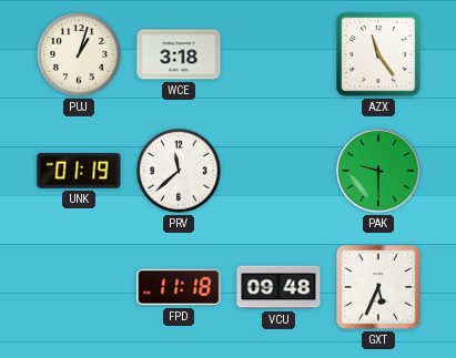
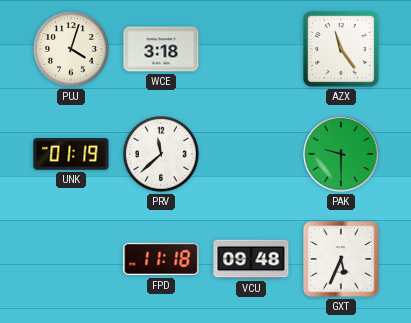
PUJ: 1:03 -> 4:03 (72, 50)
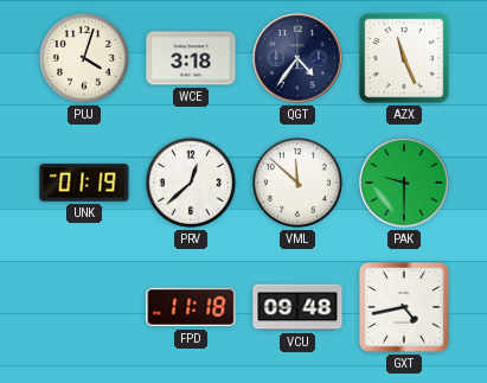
QGT: none -> 4:36 (297, 58)
AZX: 11:24 -> 11:26 (405, 59)
PRV: 11:38 -> 12:38 (192, 184)
VML: none -> 11:52 (299, 184)
GXT: 5:34 -> 4:43 (405, 308)
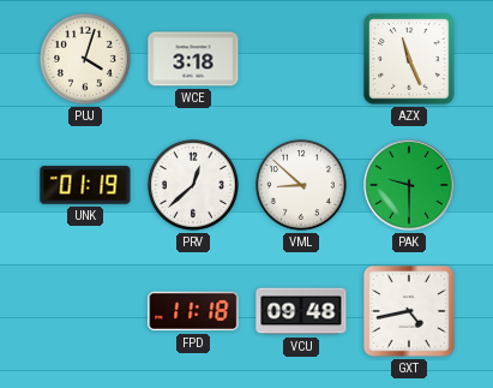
QGT: 4:36 -> none (297, 58)
VML: 11:52 -> 8:52 (302, 186)
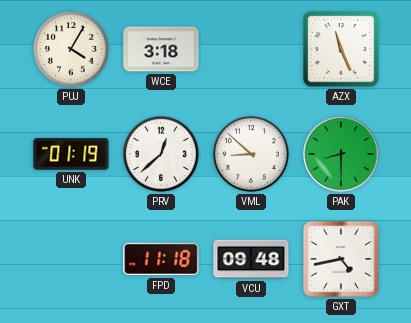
PUJ: 4:03 -> 4:05 (72, 50)
PAK: 9:30 -> 8:30 (341, 154)
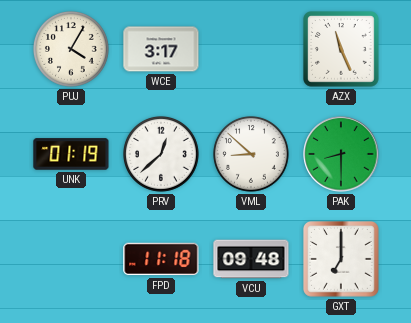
WCE: 3:18 -> 3:17 (161, 49)
GXT: 4:43 -> 7:00 (342, 260)
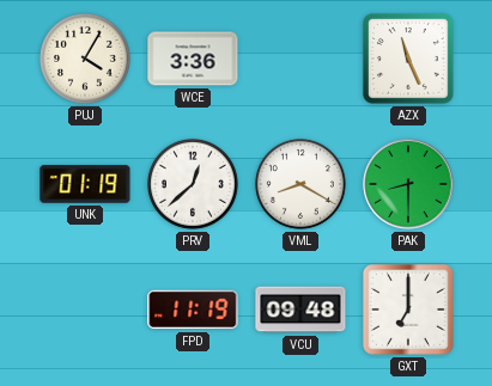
WCE: 3:17 -> 3:36 (193, 59)
VML: 8:52 -> 8:20 (302, 185)
FPD: 11:18 -> 11:19 (193, 310)
